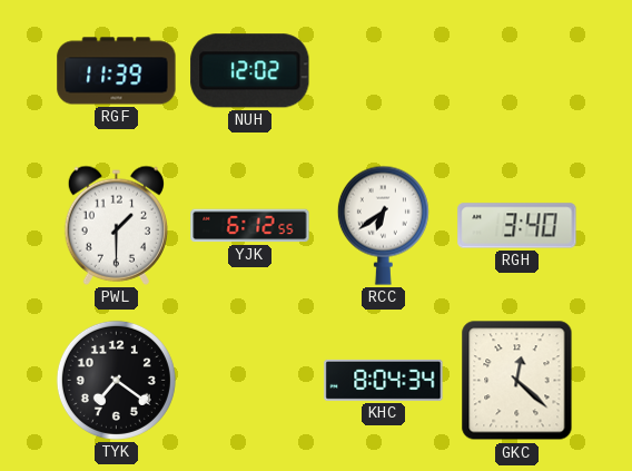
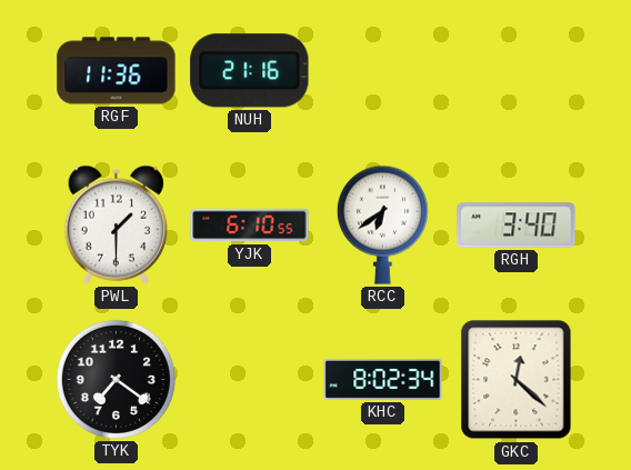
RGF: 11:39 -> 11:36 (117, 71)
NUH: 12:02 -> 21:16 (250, 71)
YJK: 6:12 -> 6:10 (250, 226)
KHC: 8:04 -> 8:02 (383, 379)
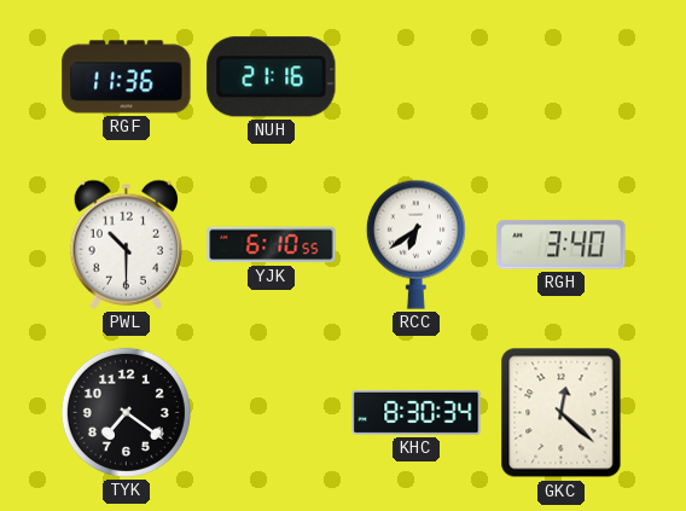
PWL: 1:30 -> 10:30 (126, 244)
KHC: 8:02 -> 8:30 (417, 412)
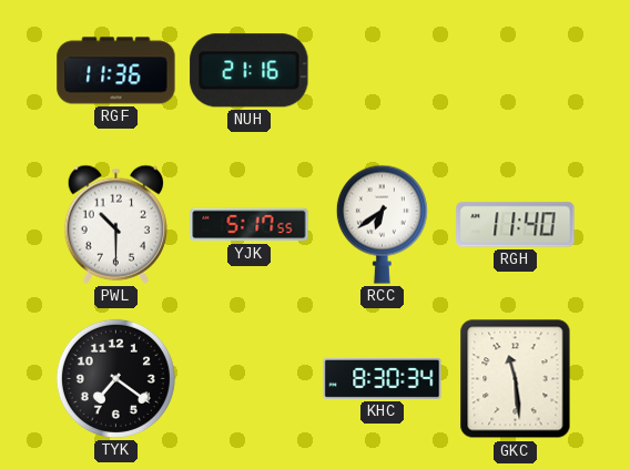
YJK: 6:10 -> 5:17 (250, 225)
RGH: 3:40 -> 11:40 (516, 225)
GKC: 12:22 -> 11:29 (516, 379)
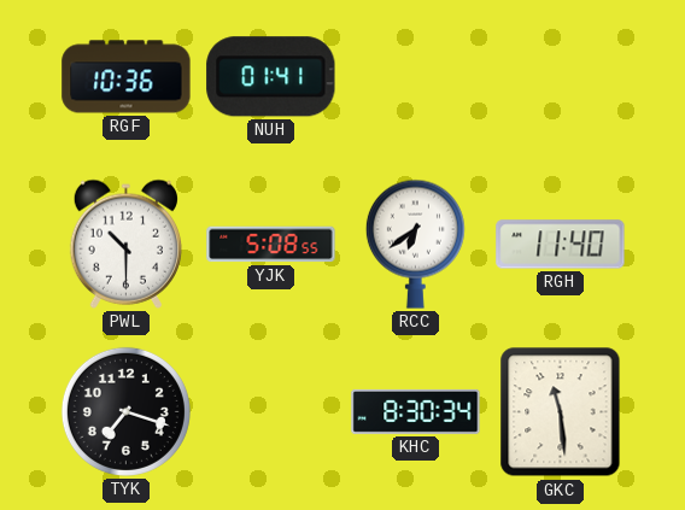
RGF: 11:36 -> 10:36 (127, 77)
NUH: 21:16 -> 01:41 (271, 77)
YJK: 5:17 -> 5:08 (271, 245)
TYK: 7:21 -> 7:18 (125, 411)
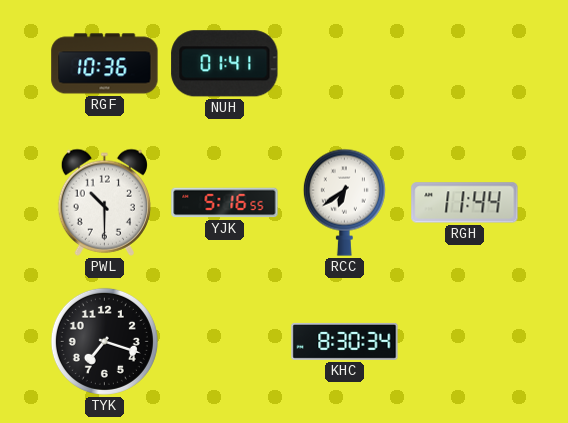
YJK: 5:08 -> 5:16 (225, 203)
RGH: 11:40 -> 11:44 (465, 203)
GKC: 11:29 -> none (561, 412)
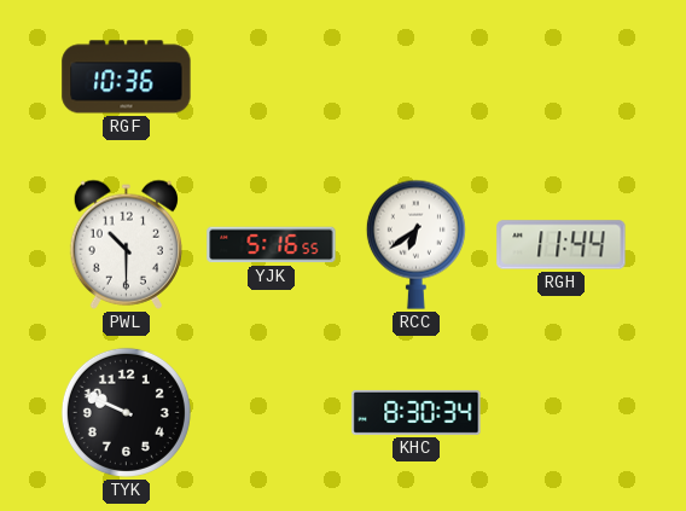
NUH: 01:41 -> none (225, 64)
TYK: 7:18 -> 9:49 (126, 412)
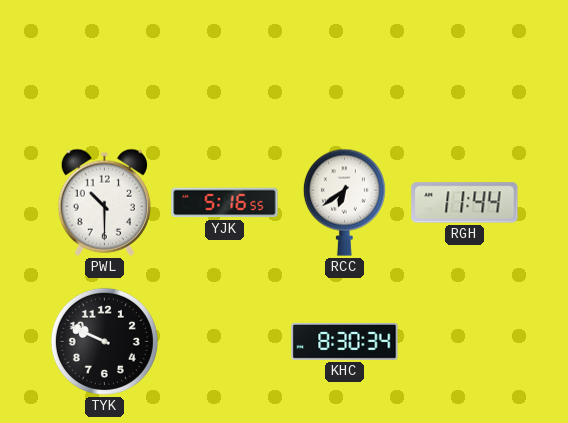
RGF: 10:36 -> none (127, 77)
